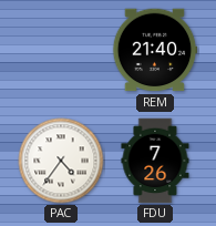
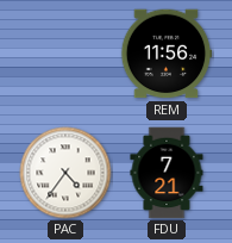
REM: 21:40 -> 11:56 (167, 54)
FDU: 7:26 -> 7:21 (167, 173)
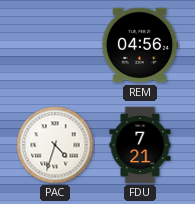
REM: 11:56 -> 04:56 (140, 45)
PAC: 4:36 -> 4:33 (55, 145)
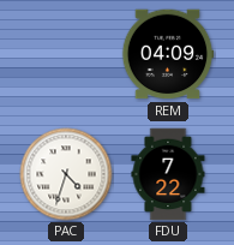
REM: 04:56 -> 04:09 (168, 54)
FDU: 7:21 -> 7:22 (168, 174)
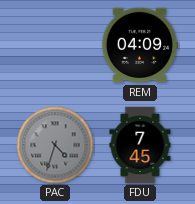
PAC dial: white -> grey (55, 145)
FDU: 7:22 -> 7:45 (140, 145)
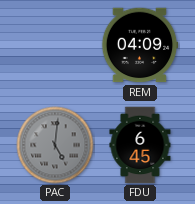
PAC: 4:33 -> 5:01 (55, 145)
FDU: 7:45 -> 6:45 (140, 145)
